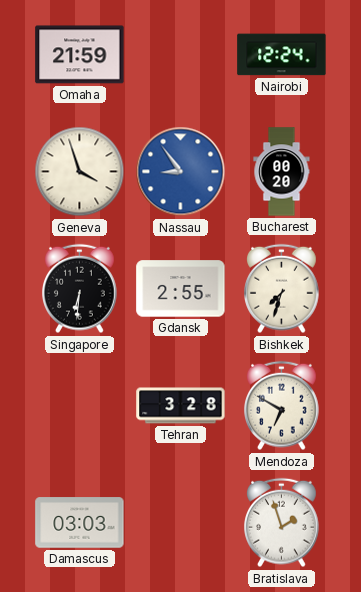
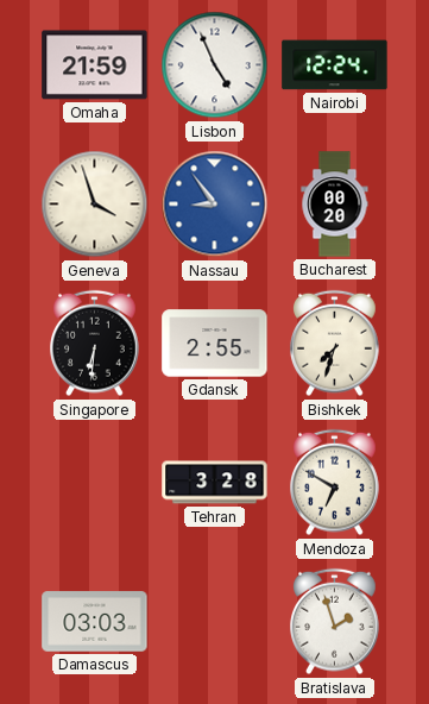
Lisbon: none -> 4:56 (215, 65)
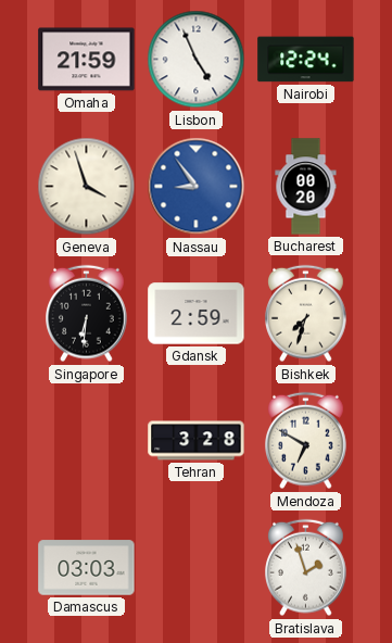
Gdansk: 2:55 -> 2:59 (197, 314)
